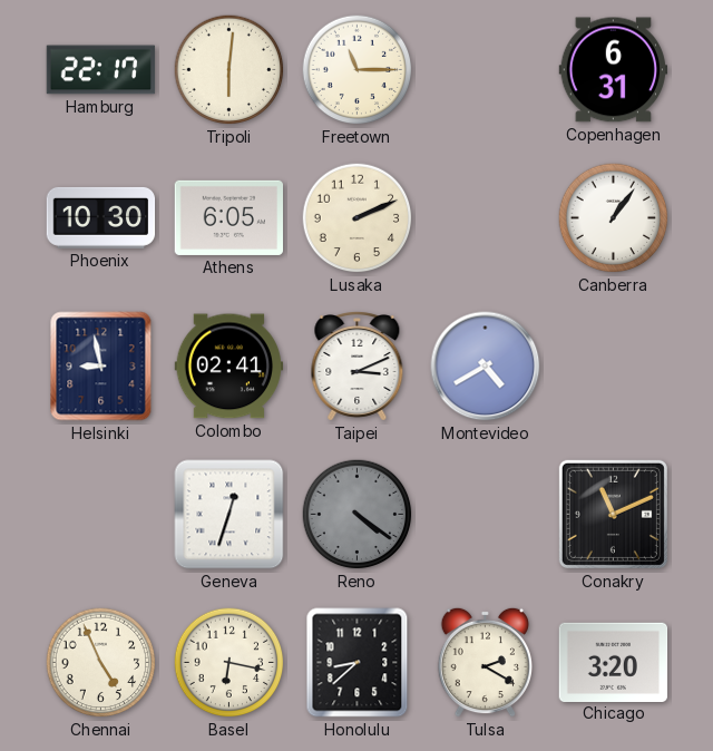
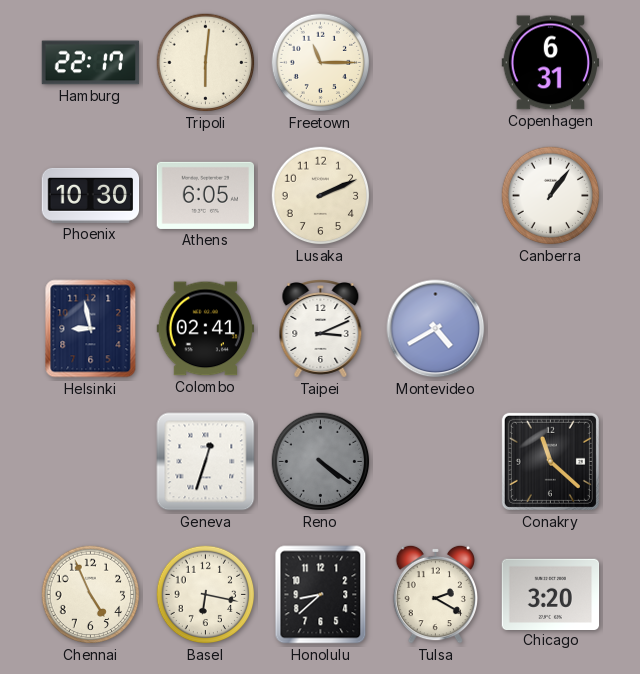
Conakry: 11:11 -> 11:22 (550, 461)
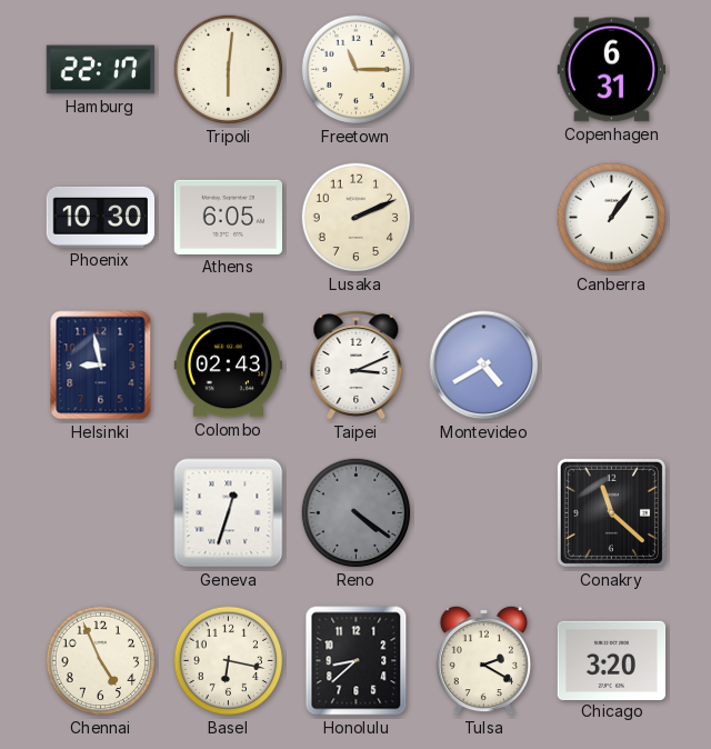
Colombo: 02:41 -> 02:43 (229, 366)
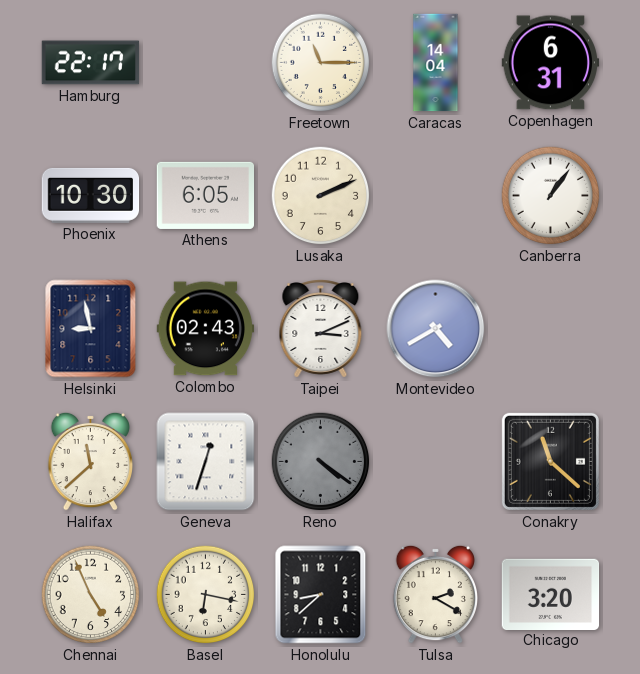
Tripoli: 6:01 -> none (229, 70)
Caracas: none -> 14:04 (436, 63)
Halifax: none -> 11:38 (90, 461)
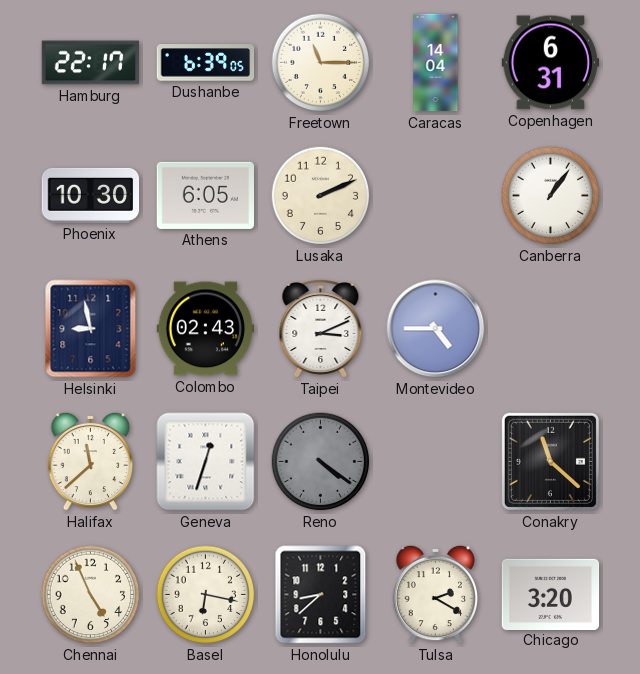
Dushanbe: none -> 6:39 (206, 63)
Montevideo: 4:40 -> 4:45 (436, 329)
